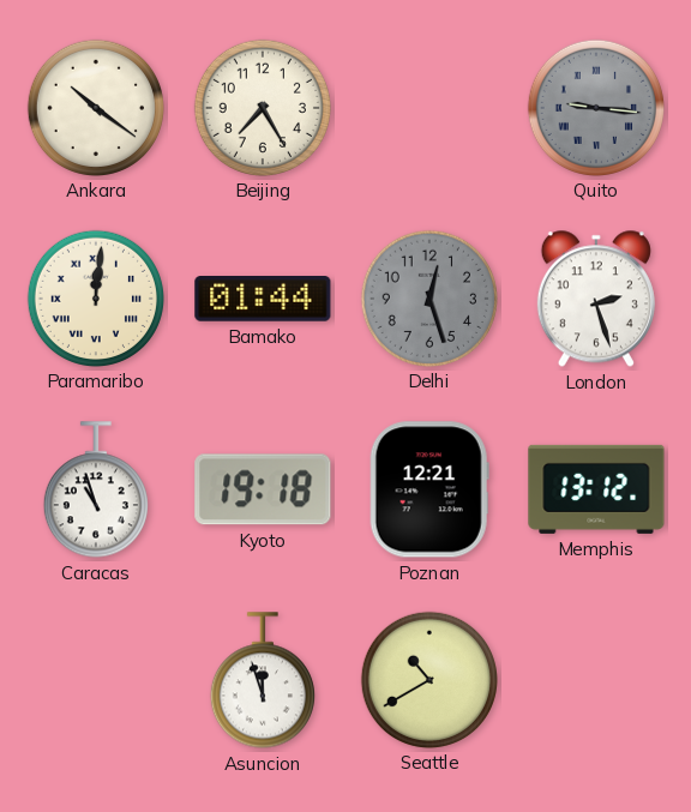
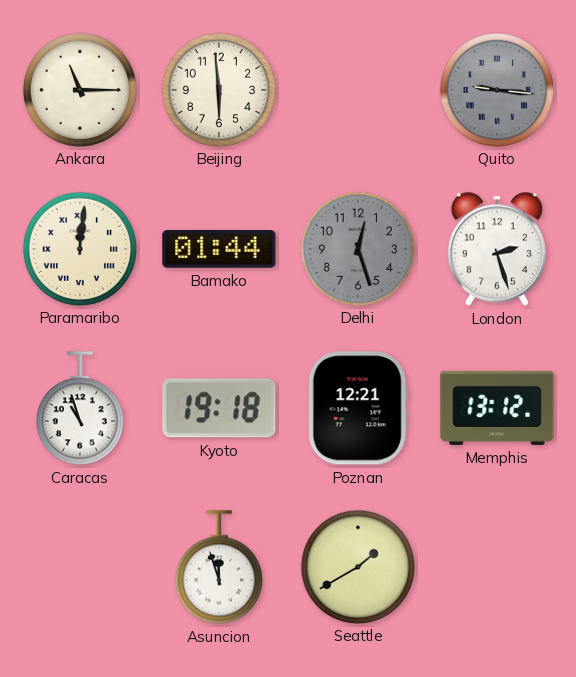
Ankara: 10:21 -> 11:15 (79, 89)
Beijing: 7:25 -> 5:59 (218, 89)
Seattle: 10:40 -> 1:40 (357, 566)
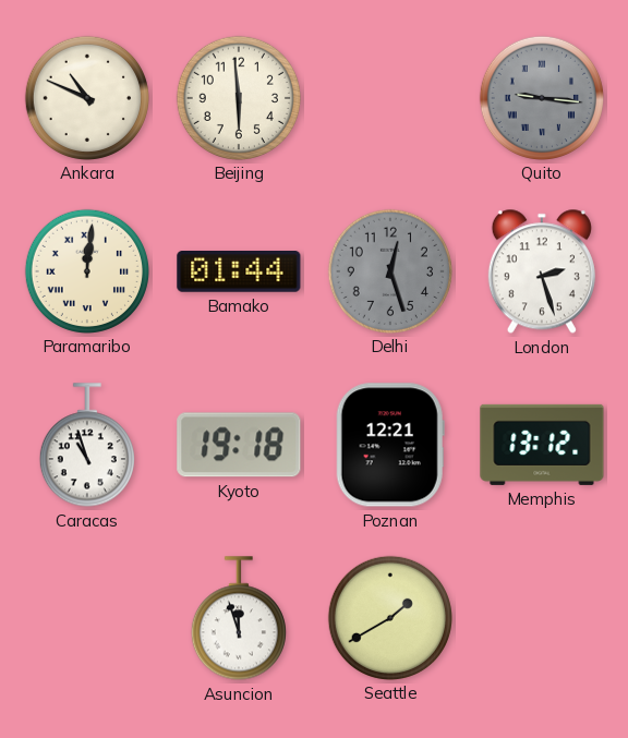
Ankara: 11:15 -> 10:49 (86, 97)
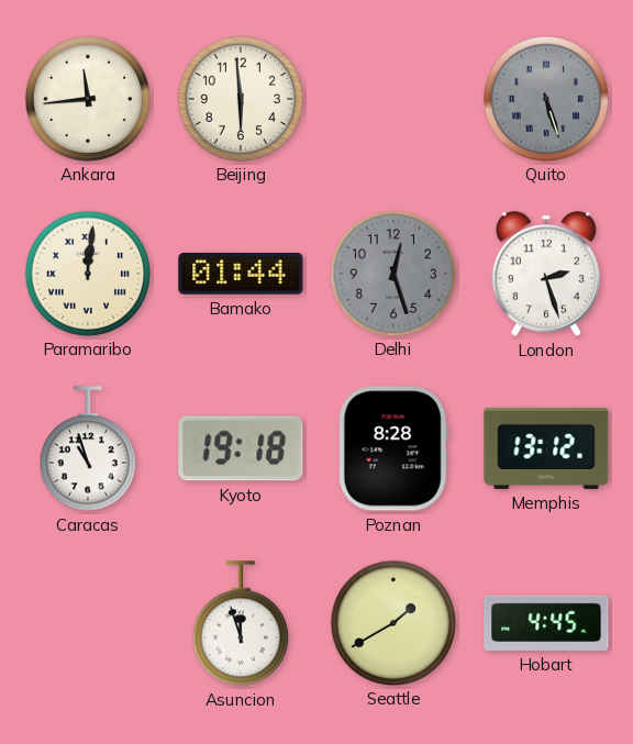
Ankara: 10:49 -> 11:44 (87, 98)
Quito: 9:16 -> 5:27 (545, 98)
Poznan: 12:21 -> 8:28 (393, 448)
Hobart: none -> 4:45 (546, 623)
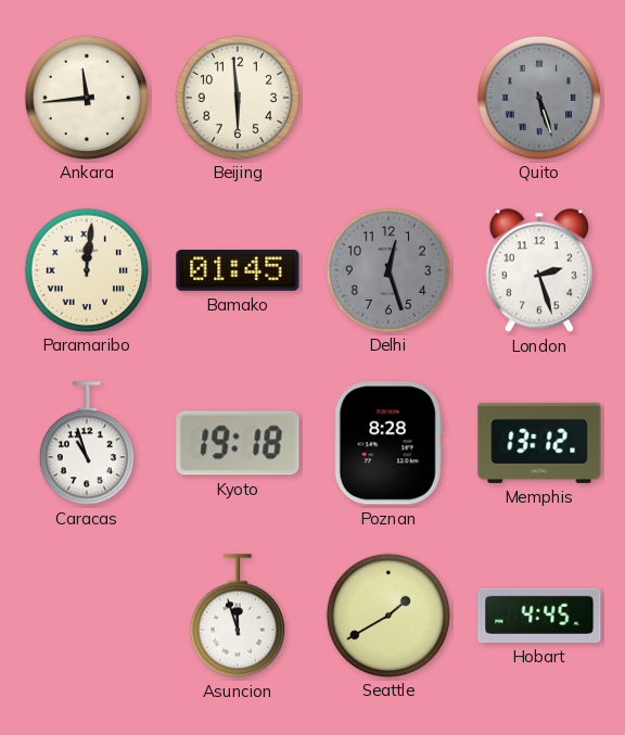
Bamako: 01:44 -> 01:45 (238, 271)
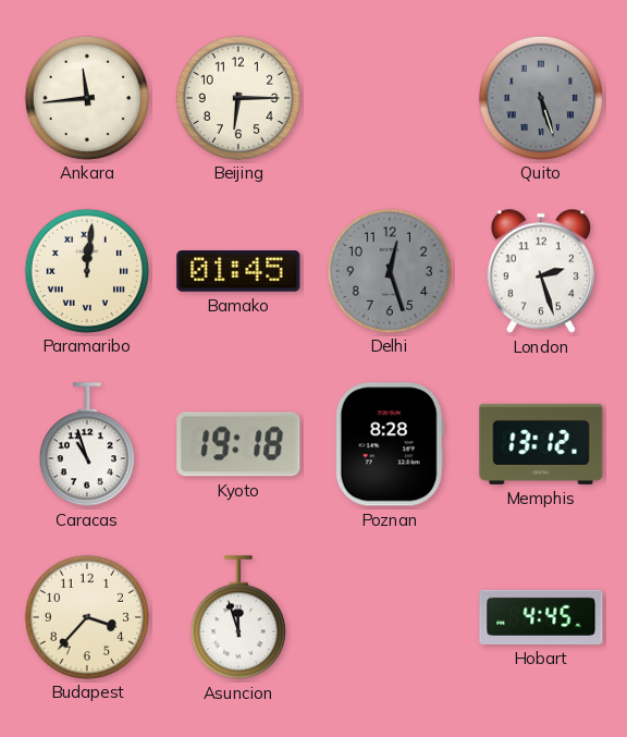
Beijing: 5:59 -> 6:15 (237, 97)
Budapest: none -> 3:37 (86, 616)
Seattle: 1:40 -> none (387, 614)
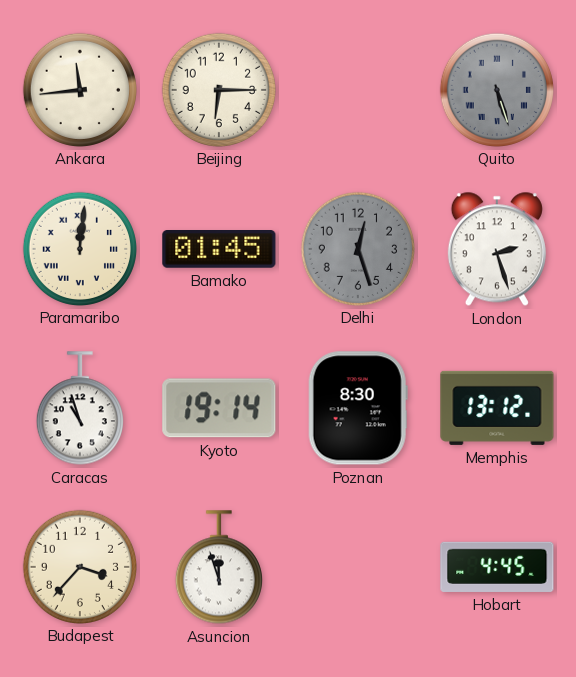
Kyoto: 19:18 -> 19:14 (219, 408)
Poznan: 8:28 -> 8:30 (358, 408)
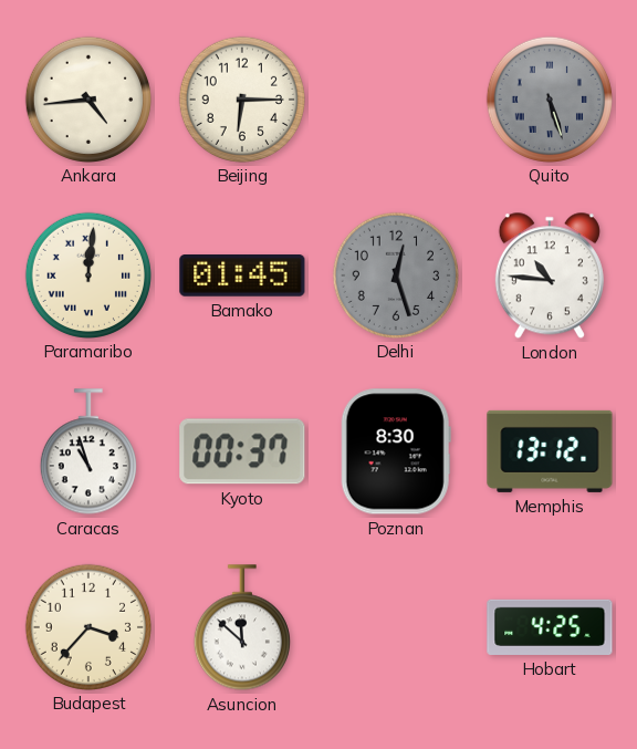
Ankara: 11:44 -> 4:44 (87, 98)
London: 2:27 -> 10:46 (550, 275)
Kyoto: 19:14 -> 00:37 (242, 451)
Asuncion: 11:57 -> 11:52 (242, 627)
Hobart: 4:45 -> 4:25 (550, 627)
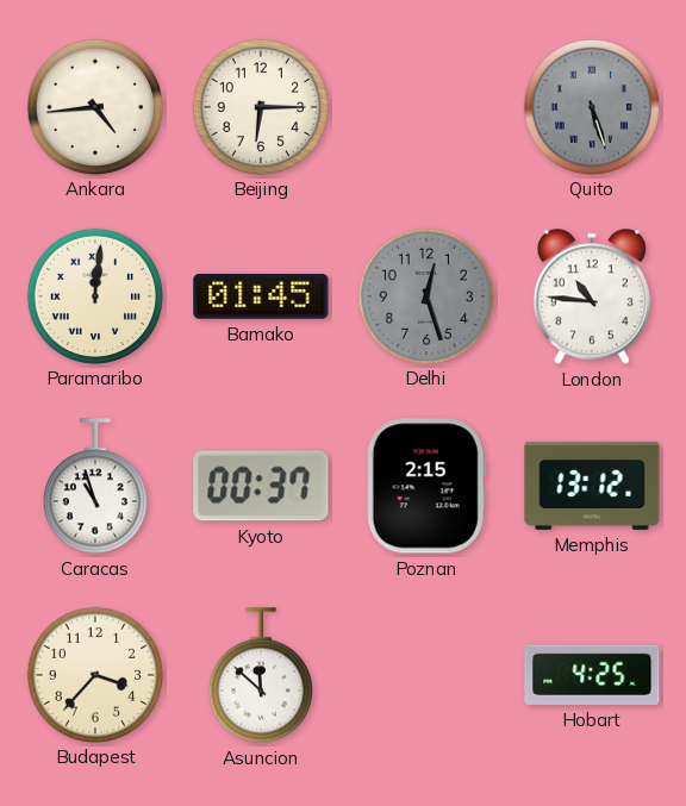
Poznan: 8:30 -> 2:15 (426, 486)
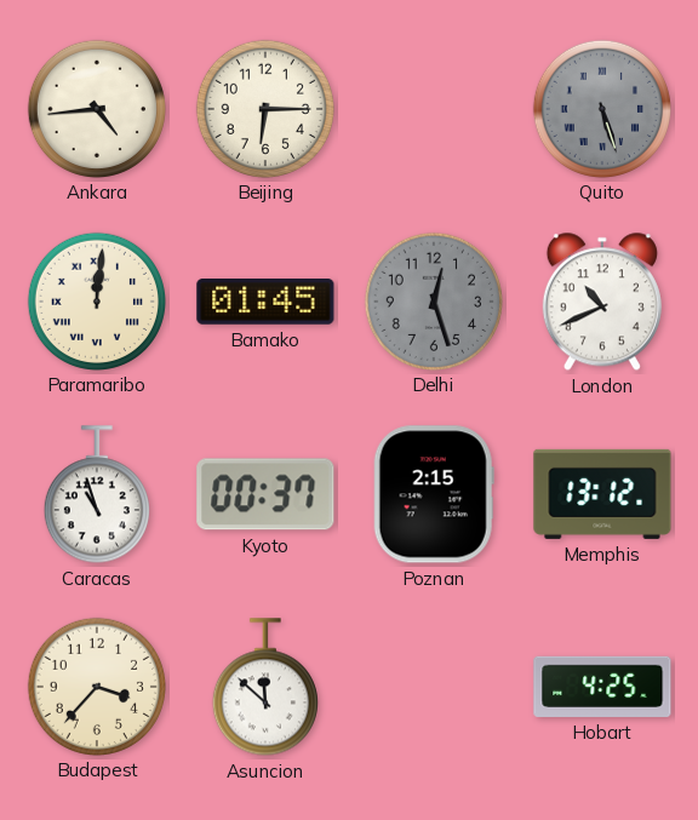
London: 10:46 -> 10:41 (602, 302)
